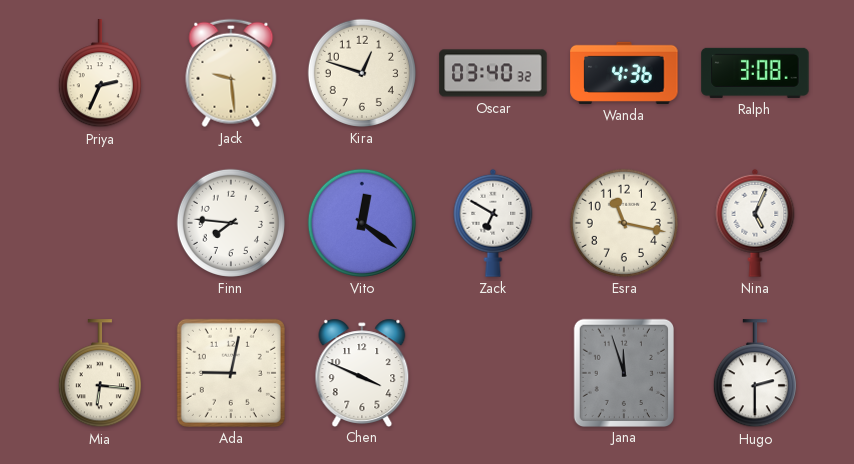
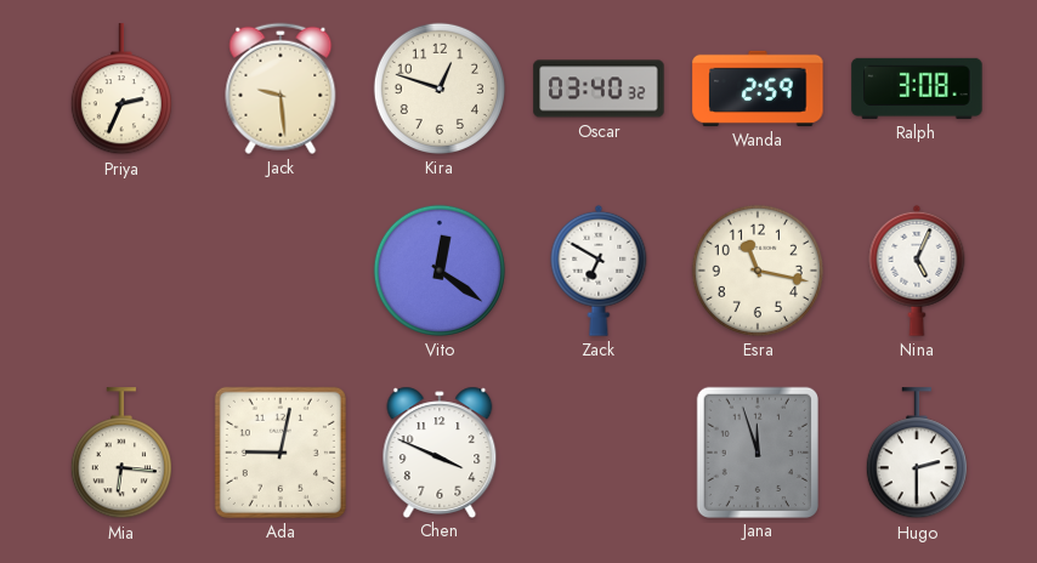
Wanda: 4:36 -> 2:59 (758, 89)
Finn: 7:46 -> none (231, 223)
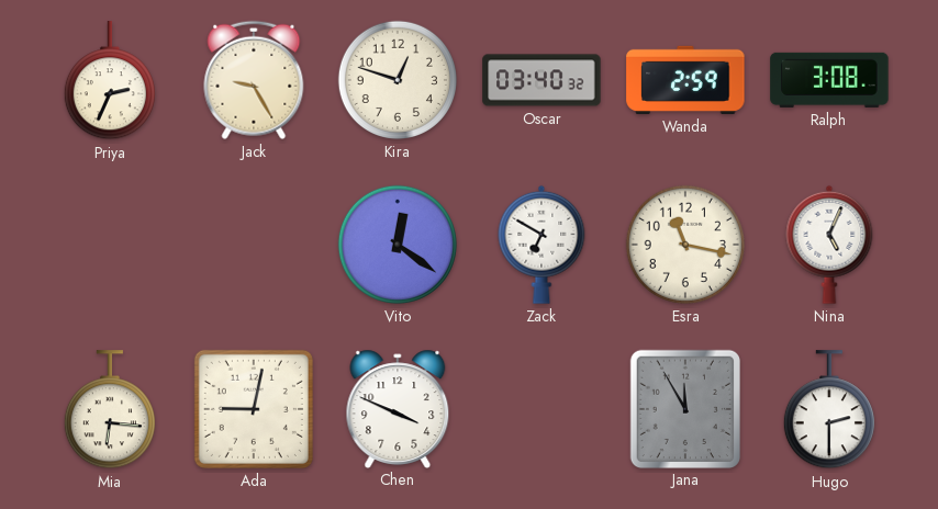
Jack: 9:29 -> 9:25 (254, 80)
Jana: 11:57 -> 11:55 (684, 408)
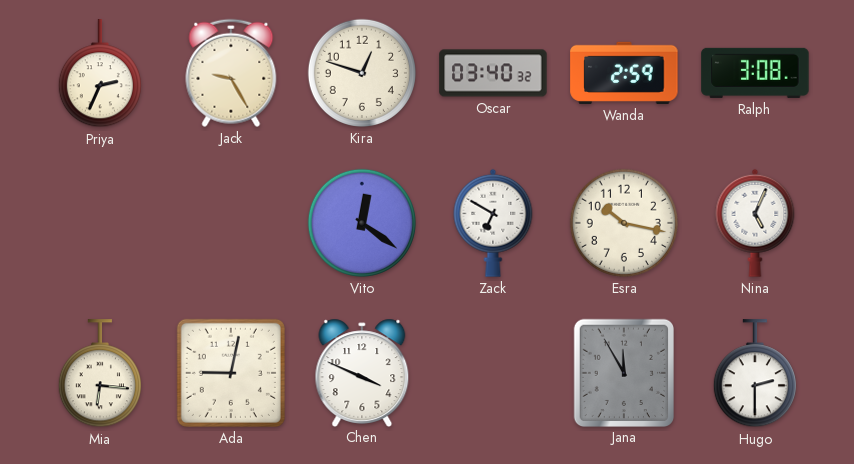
Esra: 11:17 -> 10:17 (624, 223)
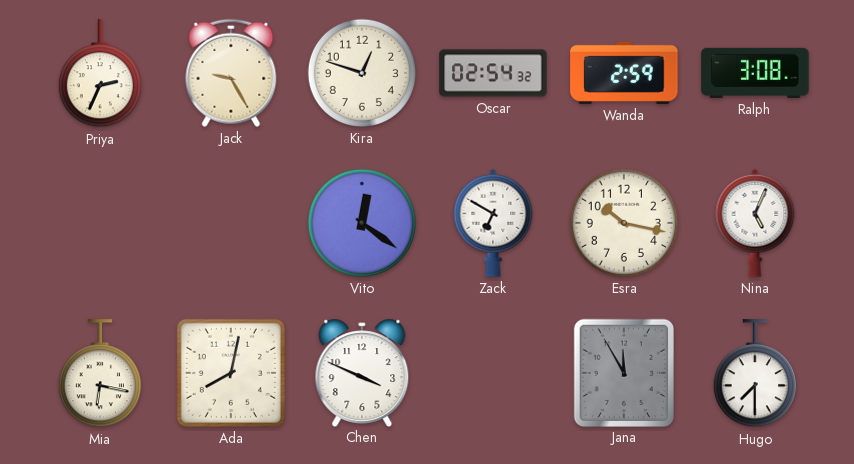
Oscar: 03:40 -> 02:54 (493, 73)
Mia: 6:16 -> 6:17 (100, 374)
Ada: 9:02 -> 8:02 (231, 373)
Hugo: 2:30 -> 7:30 (755, 374)
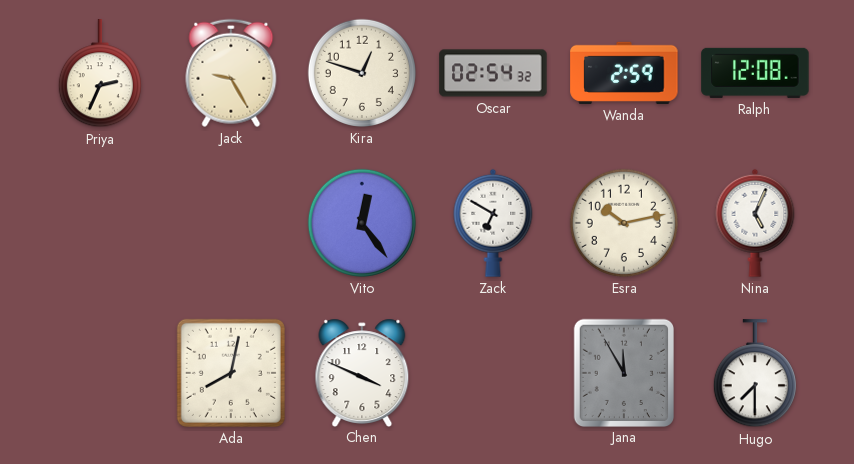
Ralph: 3:08 -> 12:08 (755, 73)
Vito: 12:21 -> 12:24 (362, 223)
Esra: 10:17 -> 10:13 (624, 223)
Mia: 6:17 -> none (100, 374)
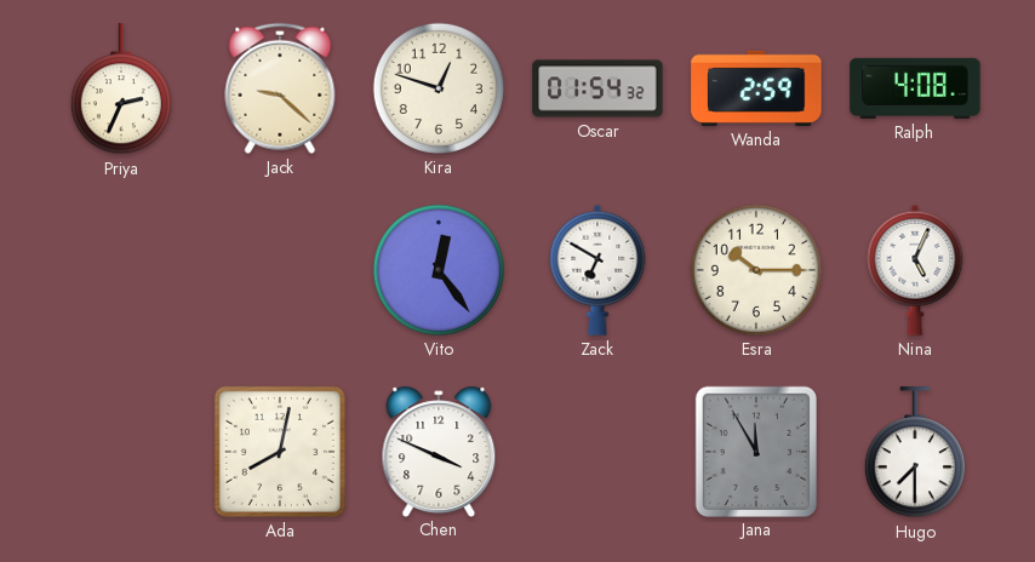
Jack: 9:25 -> 9:22 (280, 88)
Oscar: 02:54 -> 01:54 (597, 88)
Ralph: 12:08 -> 4:08 (915, 88)
Esra: 10:13 -> 10:15 (756, 270)
